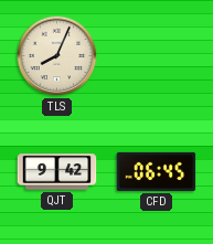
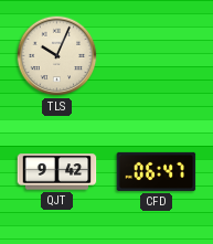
TLS: 8:04 -> 10:04 (57, 56)
CFD: 06:45 -> 06:47 (157, 171)
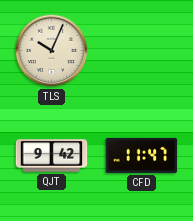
CFD: 06:47 -> 11:47 (142, 155)
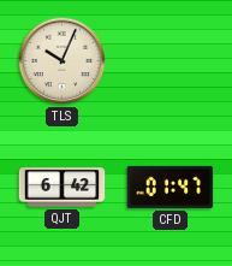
QJT: 9:42 -> 6:42 (63, 188)
CFD: 11:47 -> 01:47 (171, 187)
